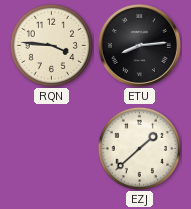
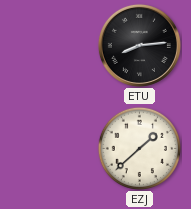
RQN: 3:46 -> none (51, 45)
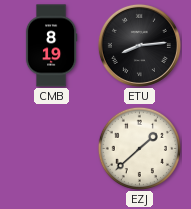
CMB: none -> 8:19 (51, 46)
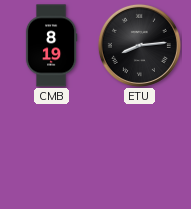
EZJ: 1:38 -> none (139, 148)
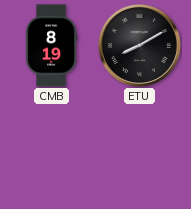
ETU: 8:14 -> 8:10 (139, 45)
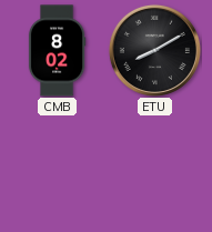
CMB: 8:19 -> 8:02 (57, 51)
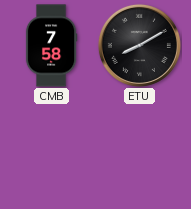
CMB: 8:02 -> 7:58 (51, 46)
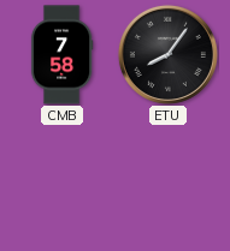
ETU: 8:10 -> 8:06 (167, 54)
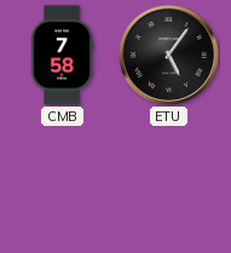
ETU: 8:06 -> 5:06 (168, 54)
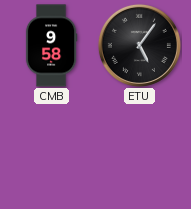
CMB: 7:58 -> 9:58 (51, 46)
